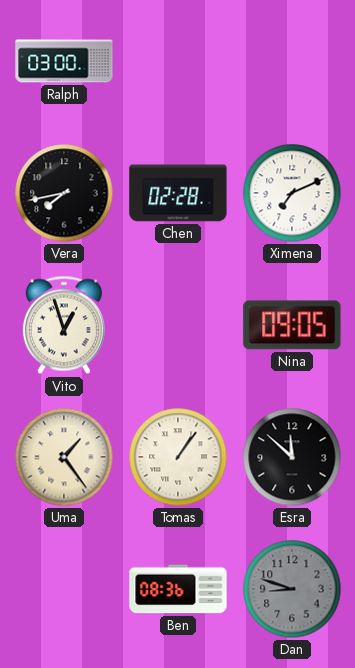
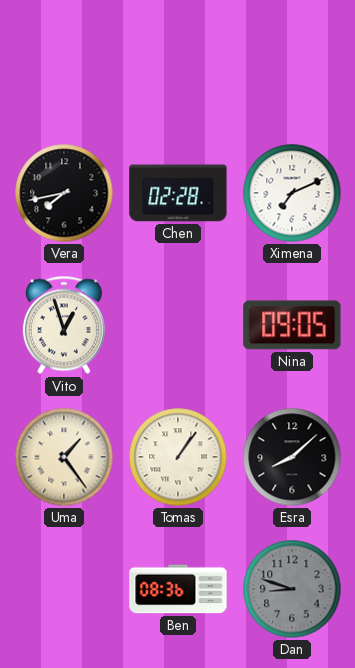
Ralph: 03:00 -> none (64, 61)
Esra: 11:52 -> 8:08 (292, 457)
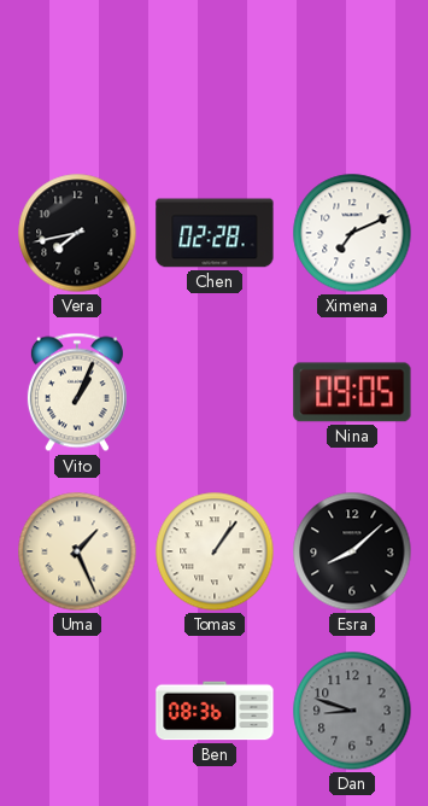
Vito: 12:57 -> 1:04 (77, 392)
Uma: 1:24 -> 1:26 (77, 551)
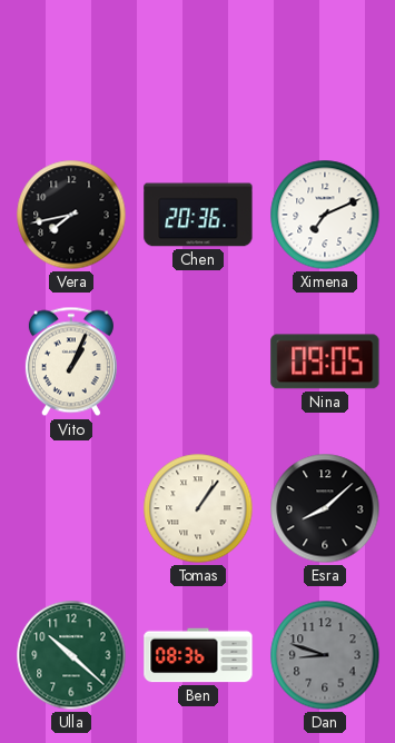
Chen: 02:28 -> 20:36 (198, 215)
Uma: 1:26 -> none (77, 551)
Ulla: none -> 10:22 (71, 655)
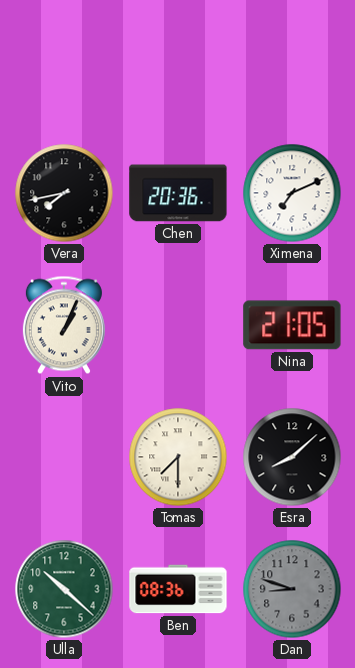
Nina: 09:05 -> 21:05 (292, 325)
Tomas: 1:06 -> 7:30 (178, 457)
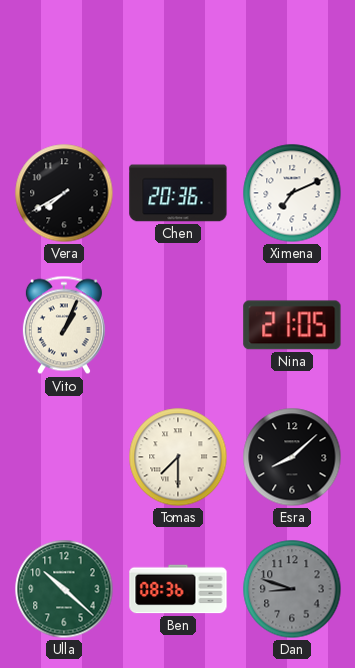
Vera: 7:43 -> 7:40 (64, 193)
